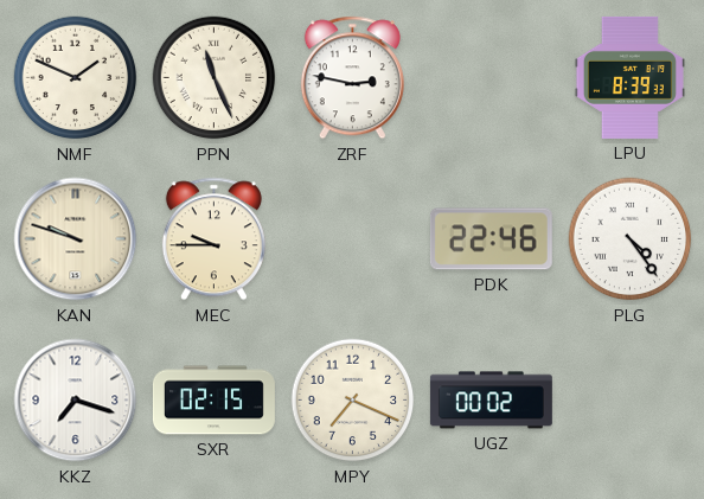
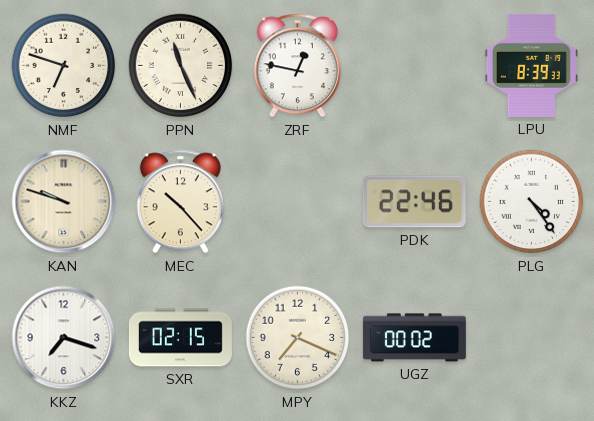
NMF: 1:49 -> 6:48 (64, 66)
ZRF: 2:47 -> 12:47 (297, 66)
MEC: 9:45 -> 10:23 (180, 202)
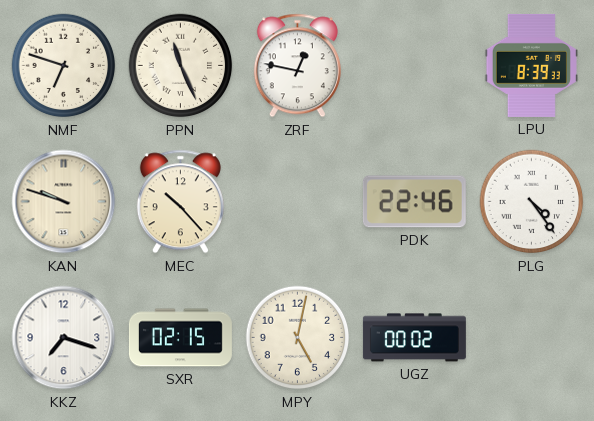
MPY: 7:19 -> 5:02 (298, 338)
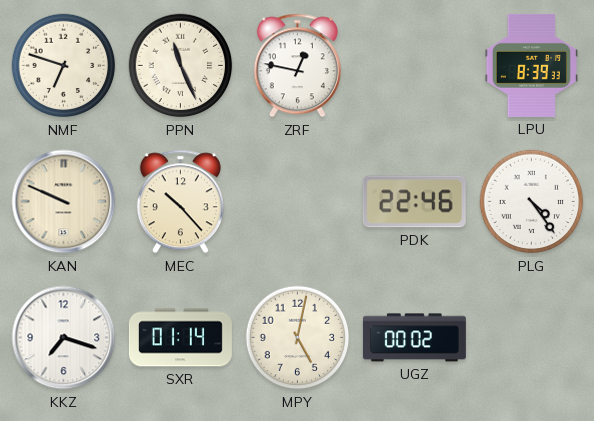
KAN: 9:48 -> 9:49 (64, 202)
SXR: 02:15 -> 01:14 (180, 338)
